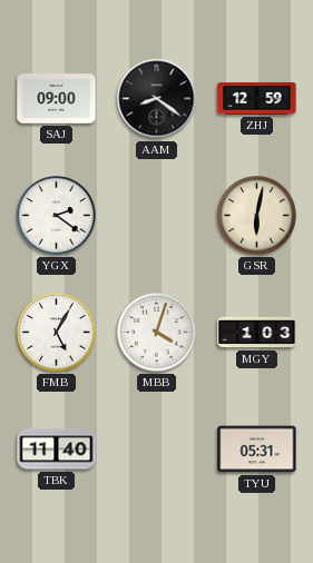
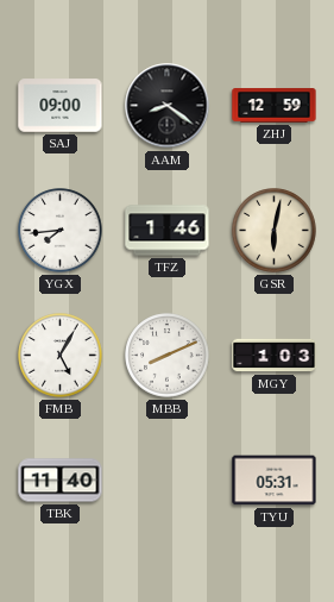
YGX: 2:21 -> 7:44 (61, 231)
TFZ: none -> 1:46 (168, 231)
MBB: 4:03 -> 8:11 (168, 356)
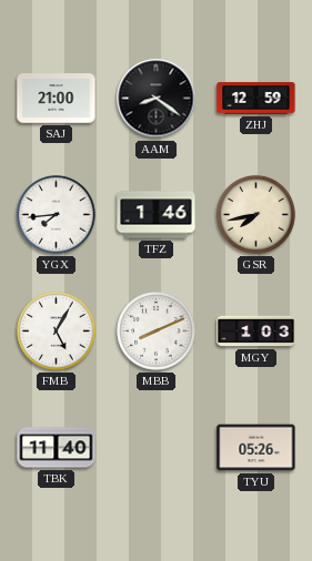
SAJ: 09:00 -> 21:00 (57, 99)
GSR: 6:02 -> 7:43 (256, 215)
TYU: 05:31 -> 05:26 (256, 448)
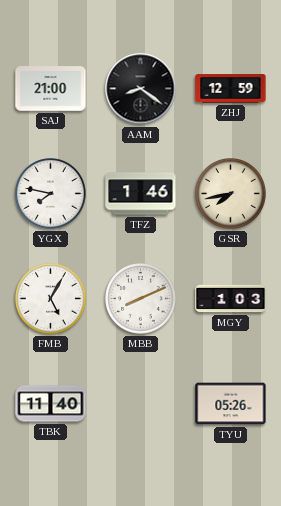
YGX: 7:44 -> 7:47 (51, 194)
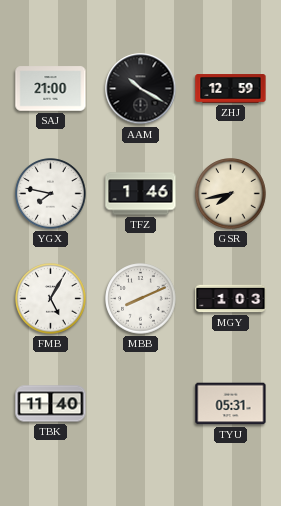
AAM: 8:21 -> 10:20 (141, 89)
TYU: 05:26 -> 05:31 (231, 404)
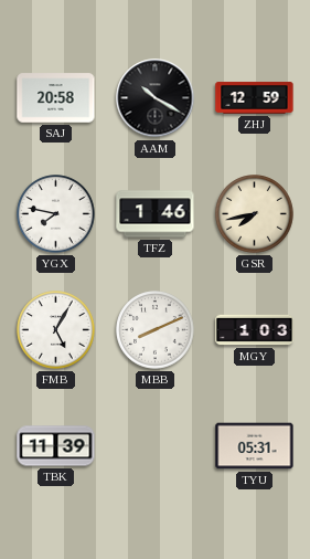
SAJ: 21:00 -> 20:58 (56, 98)
TBK: 11:40 -> 11:39 (56, 446)
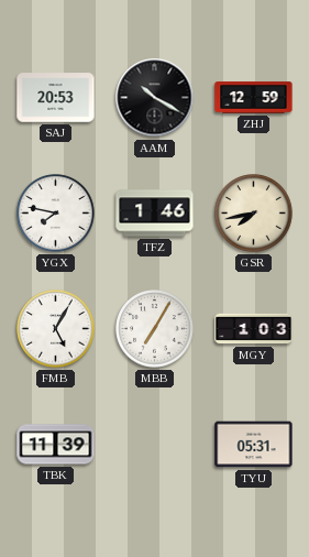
SAJ: 20:58 -> 20:53 (56, 98)
MBB: 8:11 -> 7:05 (155, 329)
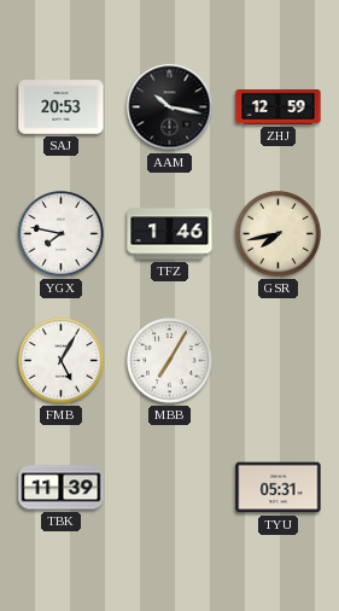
AAM: 10:20 -> 10:17 (170, 107)
MGY: 1:03 -> none (254, 329)
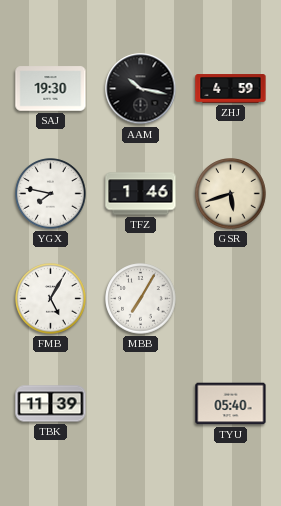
SAJ: 20:53 -> 19:30 (51, 89)
ZHJ: 12:59 -> 4:59 (231, 89)
GSR: 7:43 -> 5:42 (231, 194)
TYU: 05:31 -> 05:40 (231, 404)
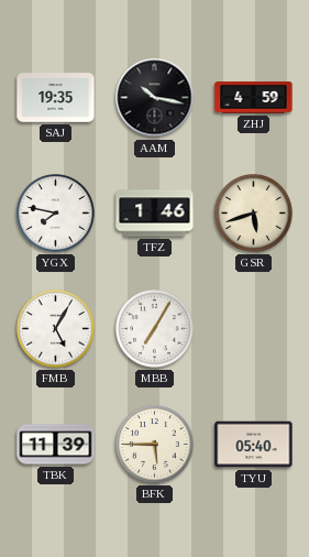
SAJ: 19:30 -> 19:35 (56, 98)
BFK: none -> 5:45 (155, 445)
